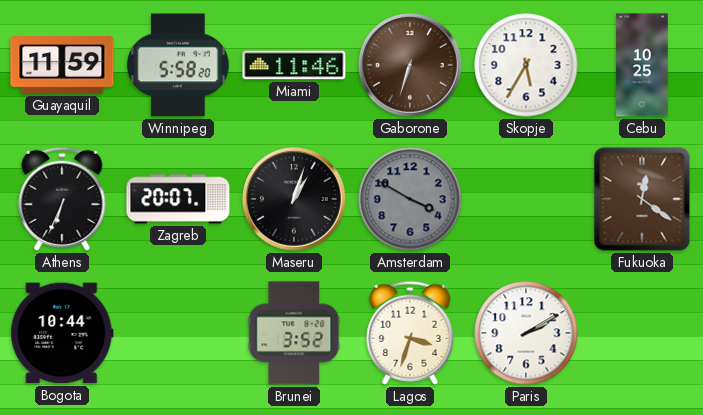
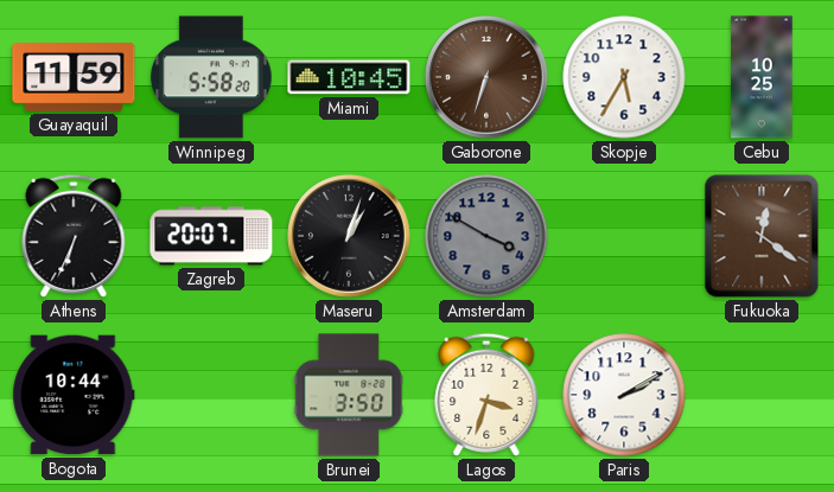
Miami: 11:46 -> 10:45 (349, 77)
Brunei: 3:52 -> 3:50 (349, 395)
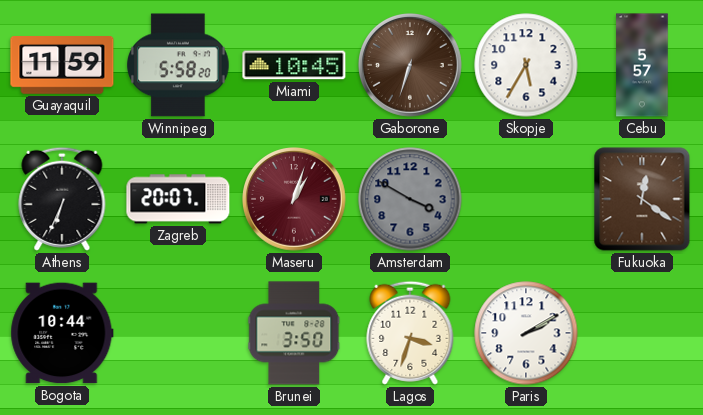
Cebu: 10:25 -> 5:57 (642, 65)
Maseru dial: black -> burgundy (295, 200)
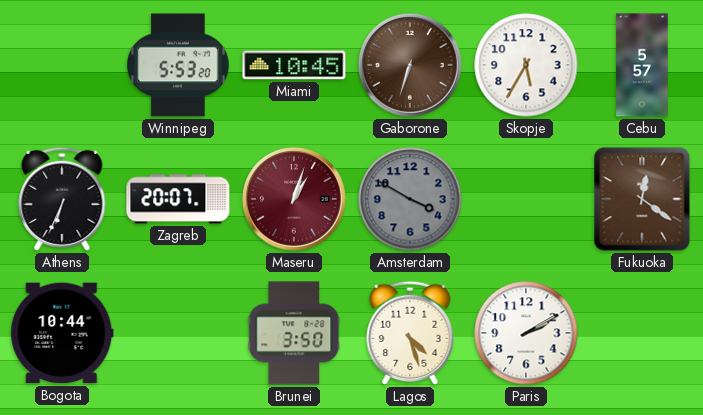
Guayaquil: 11:59 -> none (62, 66)
Winnipeg: 5:58 -> 5:53 (178, 65)
Lagos: 3:33 -> 4:27 (410, 333)
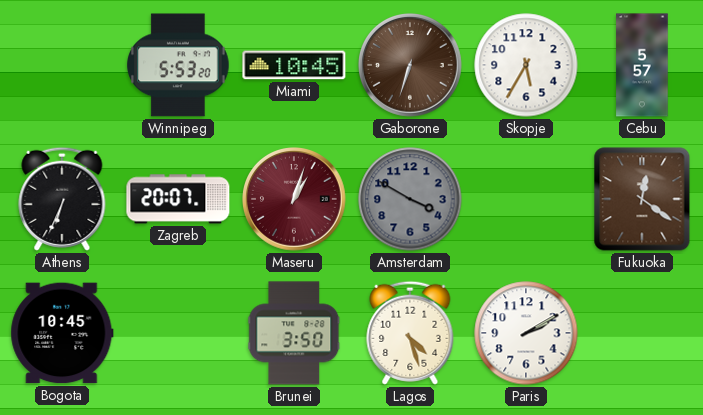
Bogota: 10:44 -> 10:45 (62, 333)
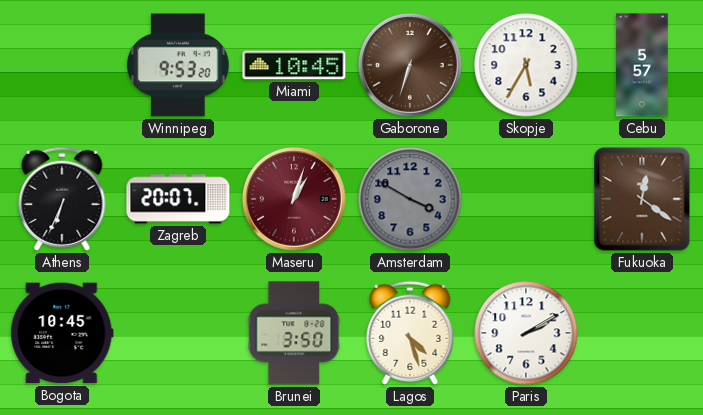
Winnipeg: 5:53 -> 9:53 (178, 65)
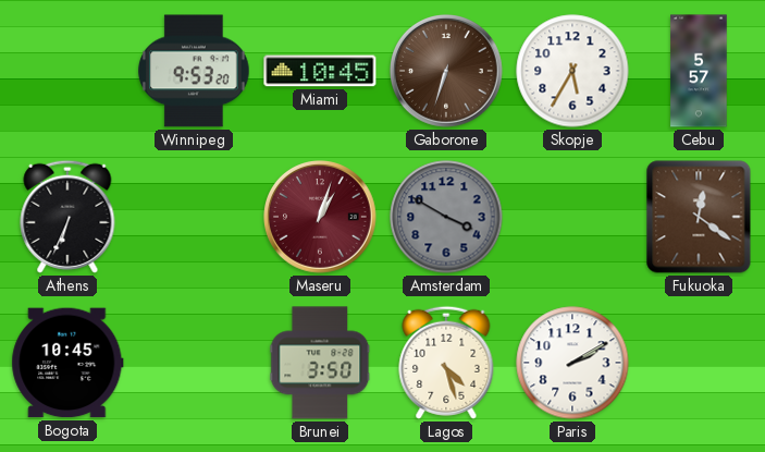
Zagreb: 20:07 -> none (178, 199)
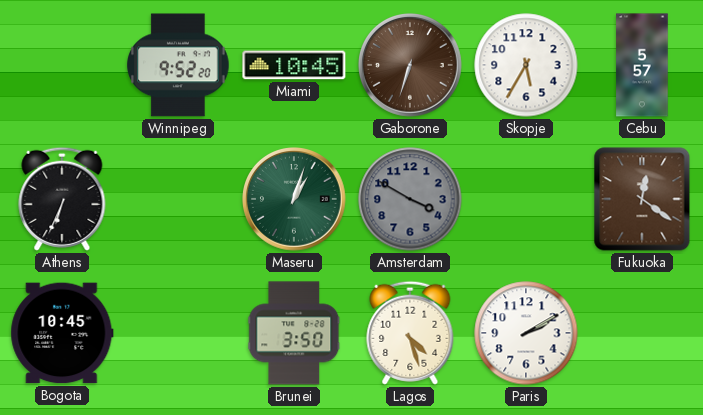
Winnipeg: 9:53 -> 9:52 (178, 65)
Maseru dial: burgundy -> green (295, 200)
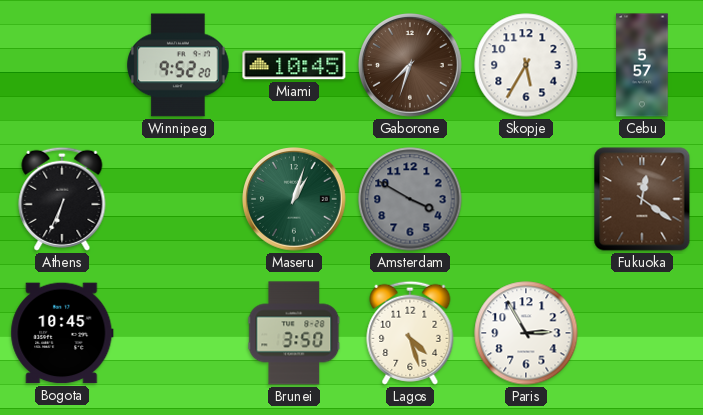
Gaborone: 6:33 -> 7:33 (411, 66)
Paris: 2:10 -> 2:55 (526, 333)
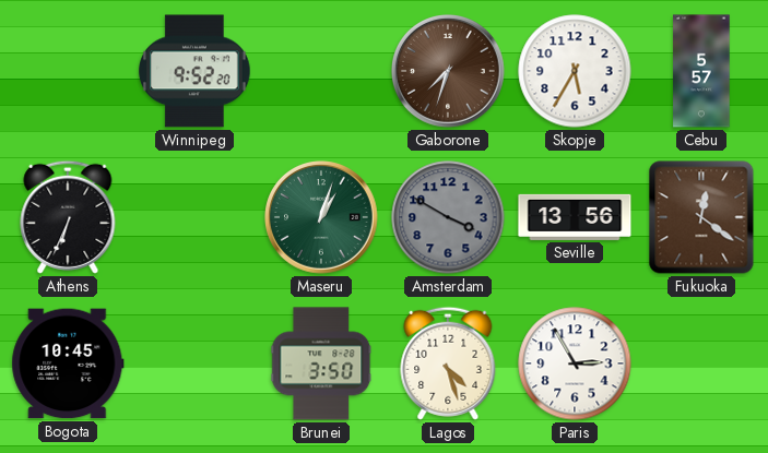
Miami: 10:45 -> none (294, 65)
Seville: none -> 13:56 (575, 217)
